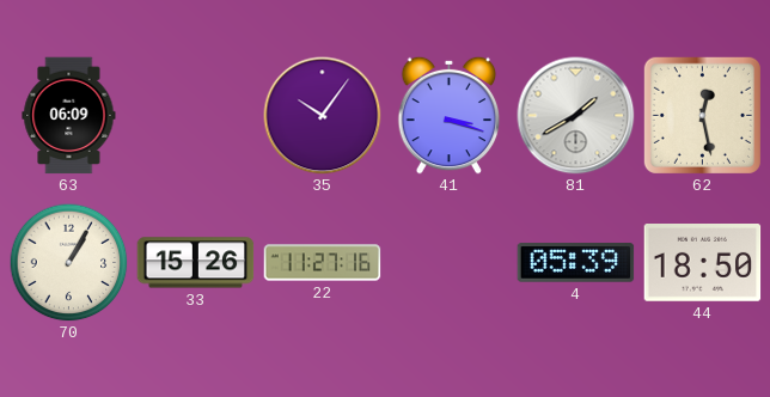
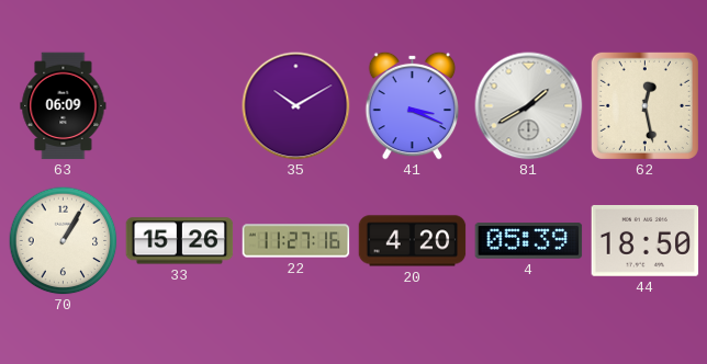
35: 10:06 -> 10:10 (296, 106)
41: 3:18 -> 3:19 (413, 105)
20: none -> 4:20 (413, 241)
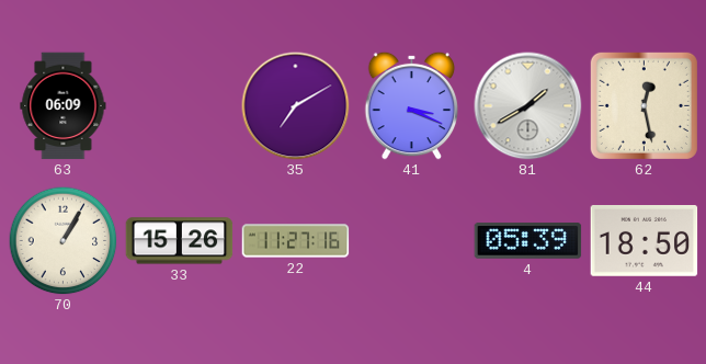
35: 10:10 -> 7:10 (296, 106)
20: 4:20 -> none (413, 241)
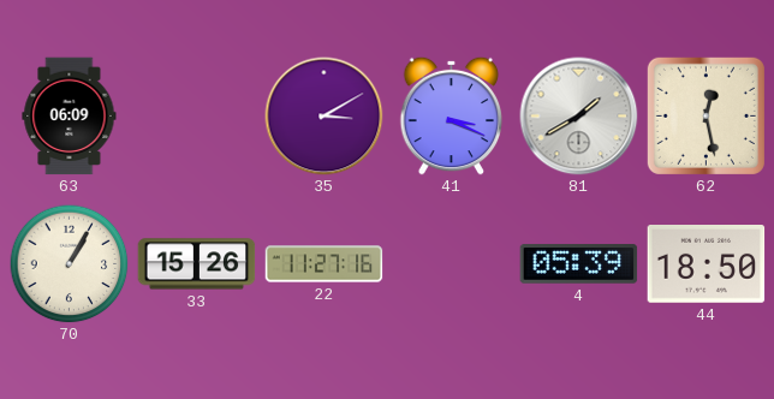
35: 7:10 -> 3:10 (325, 117)
